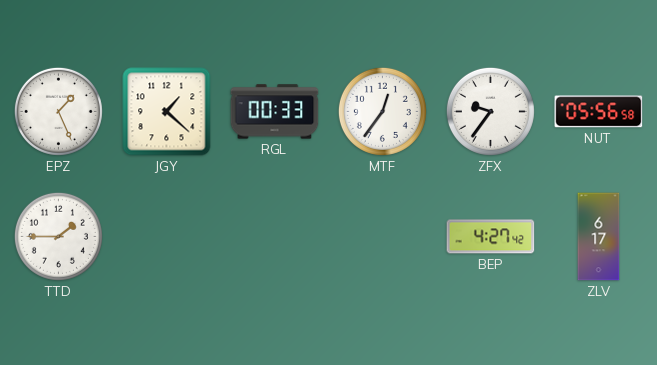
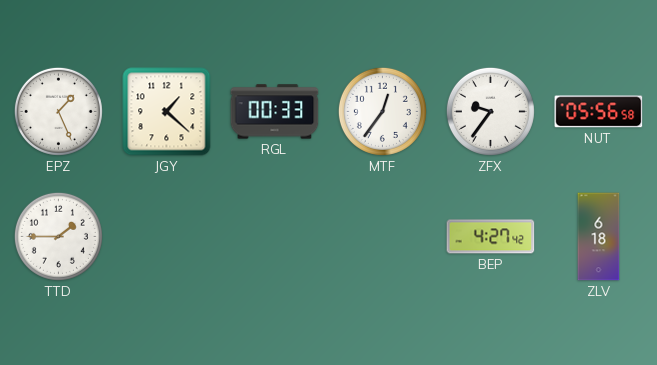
ZLV: 6:17 -> 6:18 (599, 237)
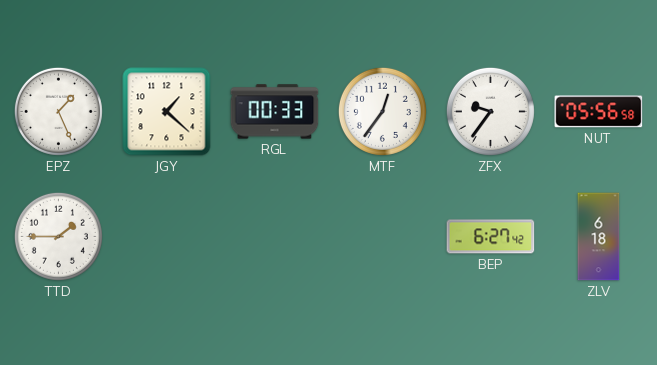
BEP: 4:27 -> 6:27 (491, 237)
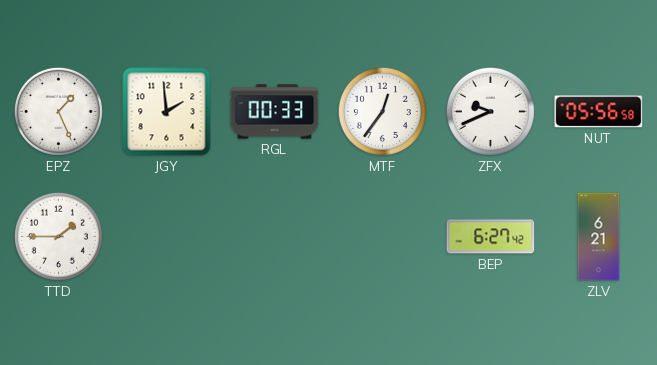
JGY: 1:22 -> 1:59 (167, 112)
ZFX: 9:36 -> 9:41 (490, 111)
ZLV: 6:18 -> 6:21 (599, 237)
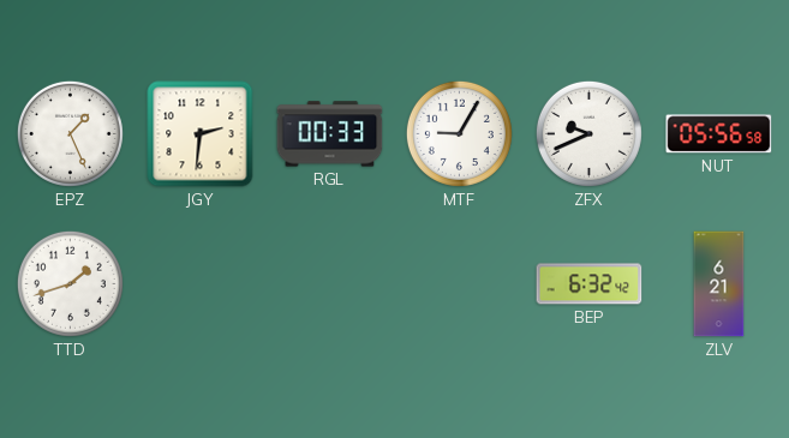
JGY: 1:59 -> 2:31 (201, 134)
MTF: 12:36 -> 9:05 (459, 133)
TTD: 1:45 -> 1:42 (70, 283)
BEP: 6:27 -> 6:32 (590, 284)
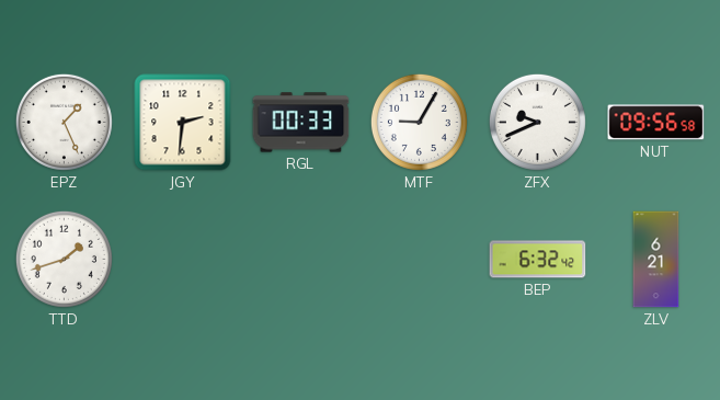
NUT: 05:56 -> 09:56 (656, 123)
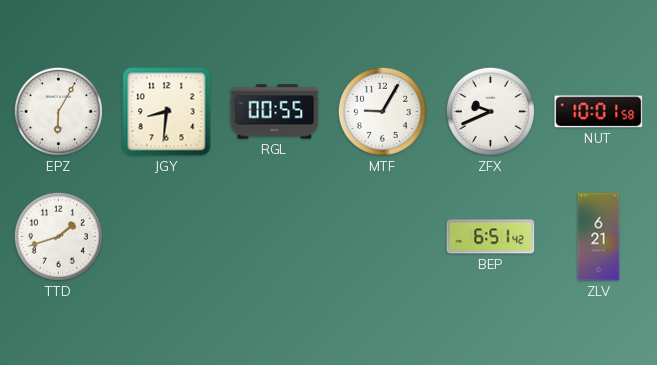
EPZ: 1:26 -> 6:05 (58, 111)
JGY: 2:31 -> 8:31 (167, 112)
RGL: 00:33 -> 00:55 (275, 112)
NUT: 09:56 -> 10:01 (599, 112)
BEP: 6:32 -> 6:51 (491, 237)
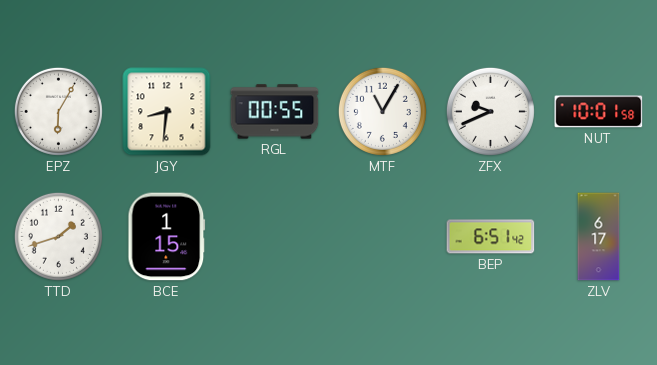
MTF: 9:05 -> 11:05 (382, 111)
BCE: none -> 1:15 (167, 237)
ZLV: 6:21 -> 6:17 (599, 237)
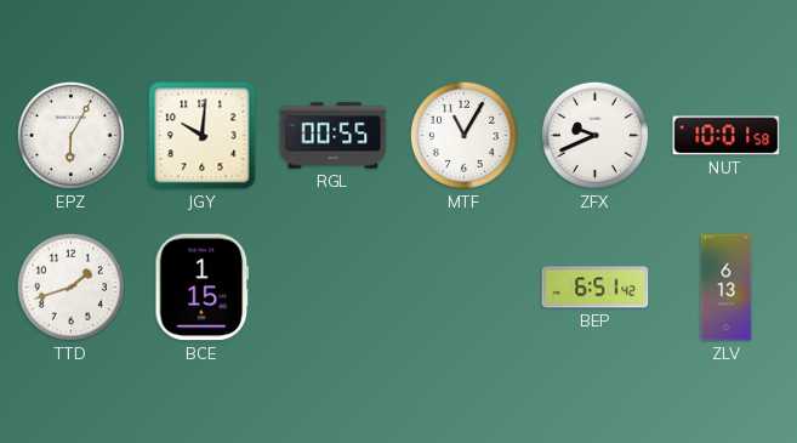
JGY: 8:31 -> 10:01 (203, 136)
ZLV: 6:17 -> 6:13 (727, 288)
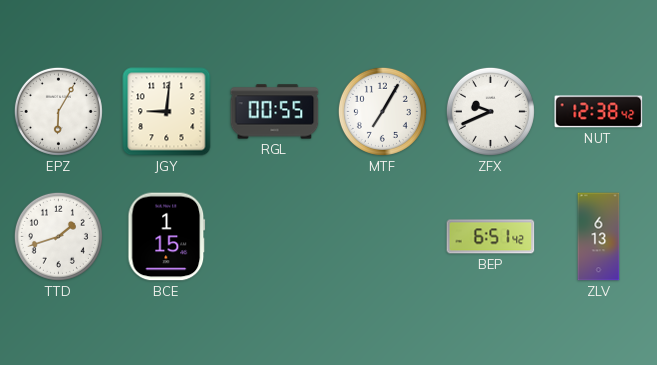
JGY: 10:01 -> 9:01 (167, 112)
MTF: 11:05 -> 7:05 (382, 111)
NUT: 10:01 -> 12:38 (599, 112)
